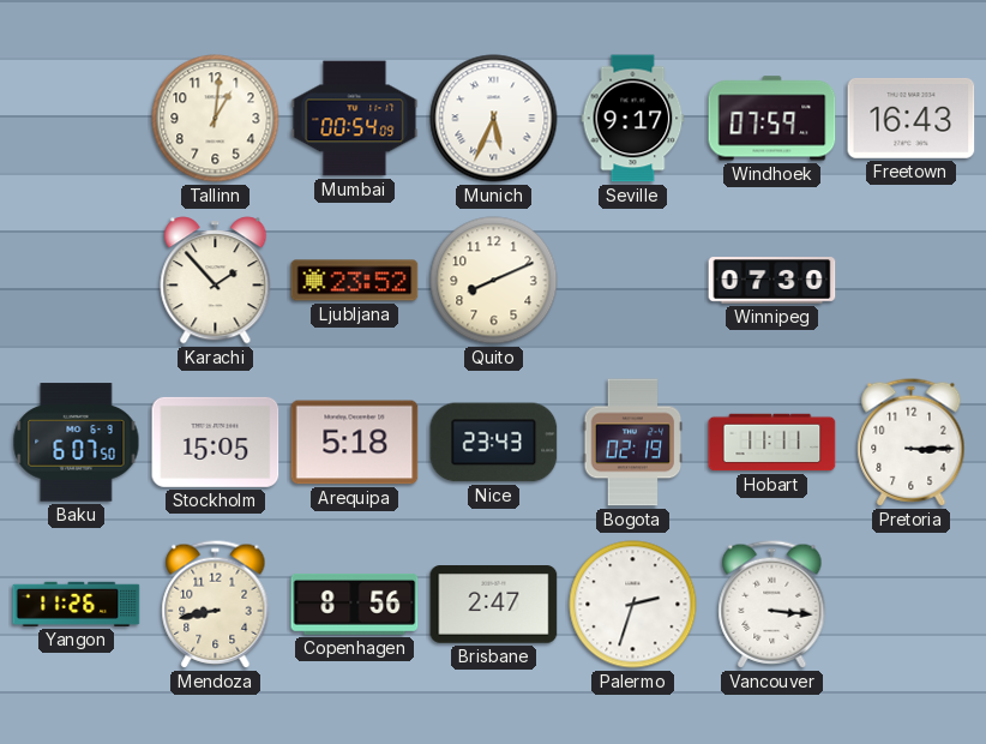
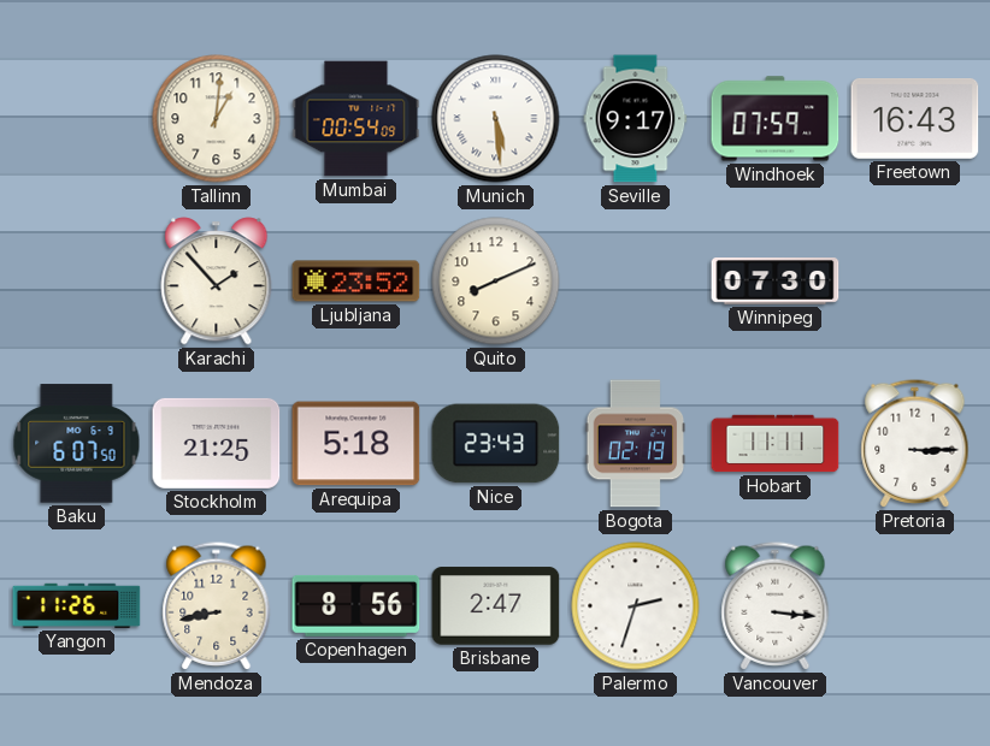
Munich: 5:34 -> 5:29 (496, 119)
Stockholm: 15:05 -> 21:25 (217, 443)
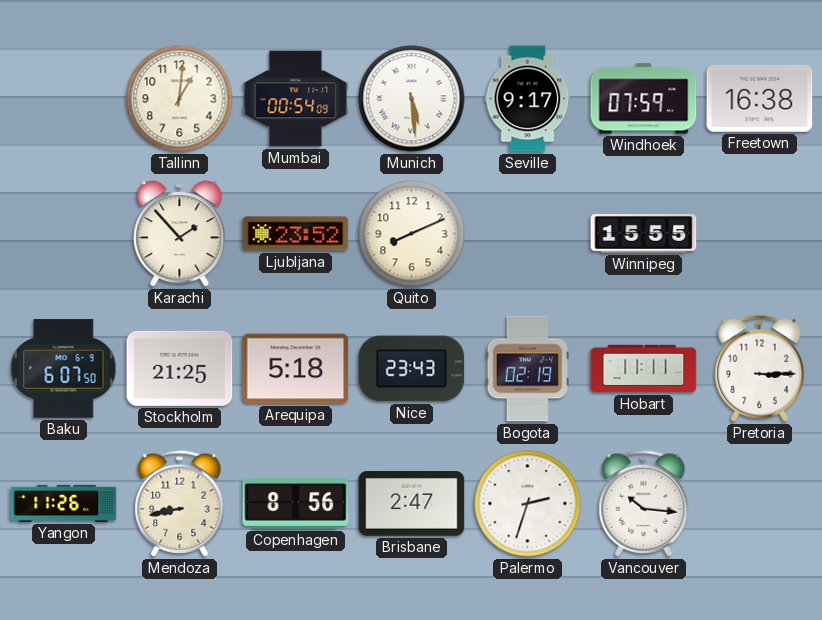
Freetown: 16:43 -> 16:38 (760, 99)
Winnipeg: 07:30 -> 15:55 (644, 234)
Vancouver: 3:16 -> 10:16 (644, 504)
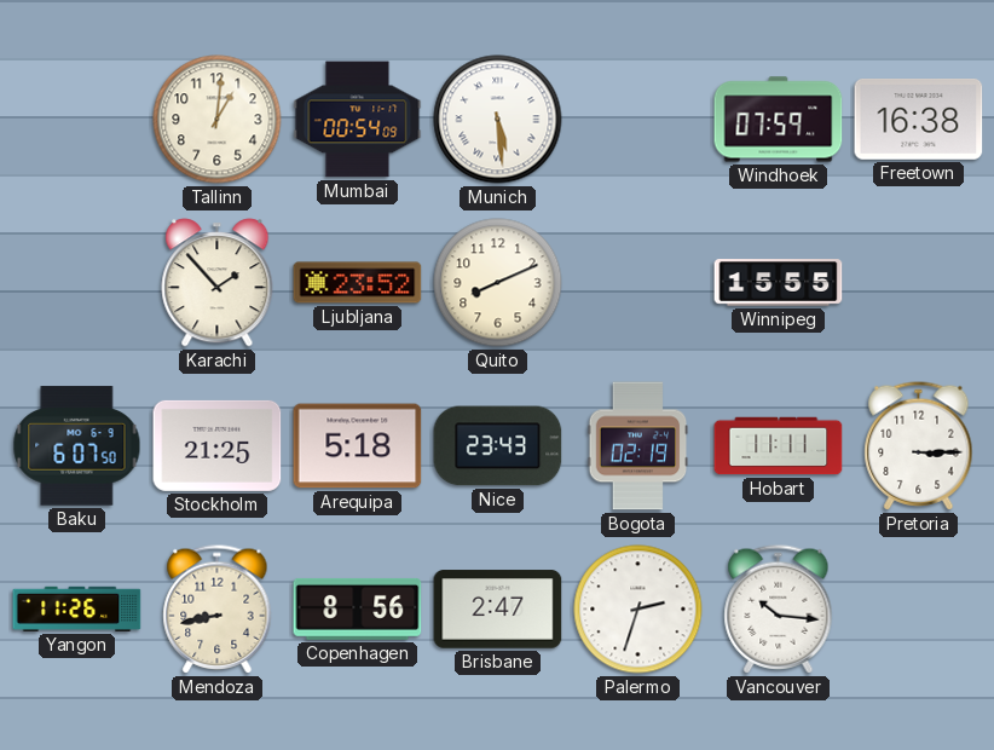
Seville: 9:17 -> none (528, 99)
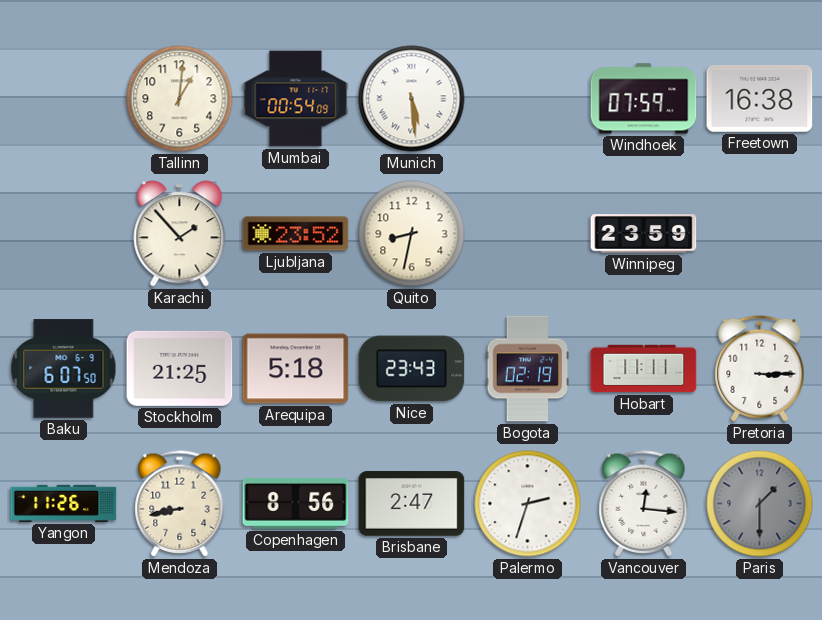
Quito: 8:11 -> 8:32 (412, 234)
Winnipeg: 15:55 -> 23:59 (644, 234)
Vancouver: 10:16 -> 12:16 (644, 504)
Paris: none -> 1:30 (760, 504)
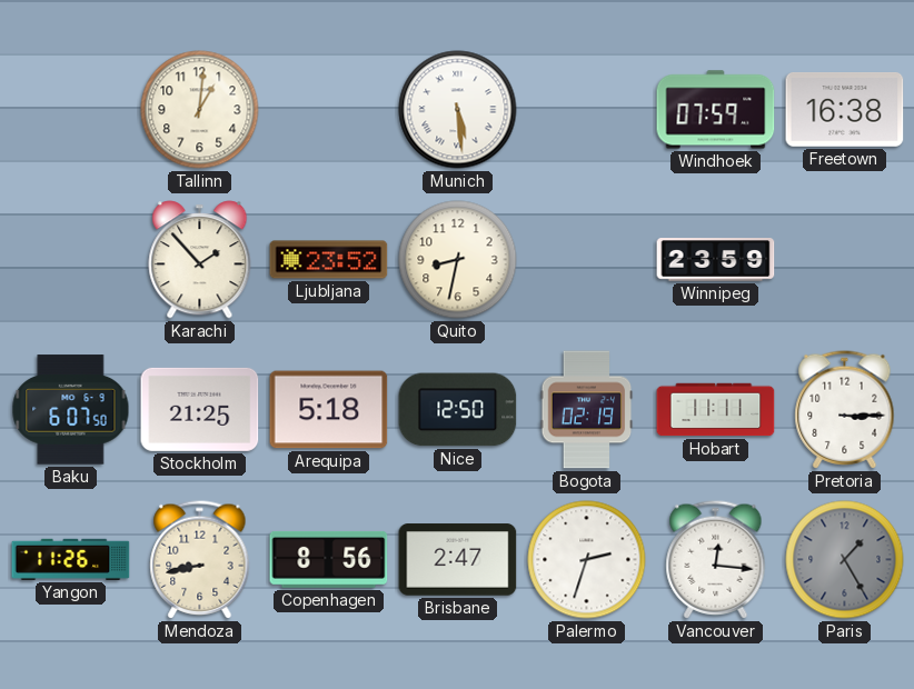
Mumbai: 00:54 -> none (296, 99)
Nice: 23:43 -> 12:50 (458, 410)
Paris: 1:30 -> 1:25 (845, 560)
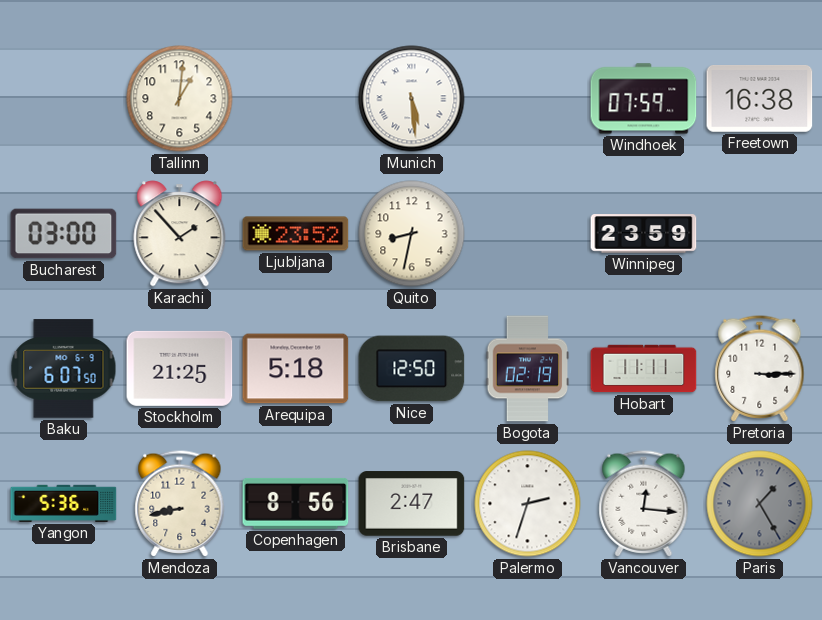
Bucharest: none -> 03:00 (64, 234)
Yangon: 11:26 -> 5:36 (64, 503)
